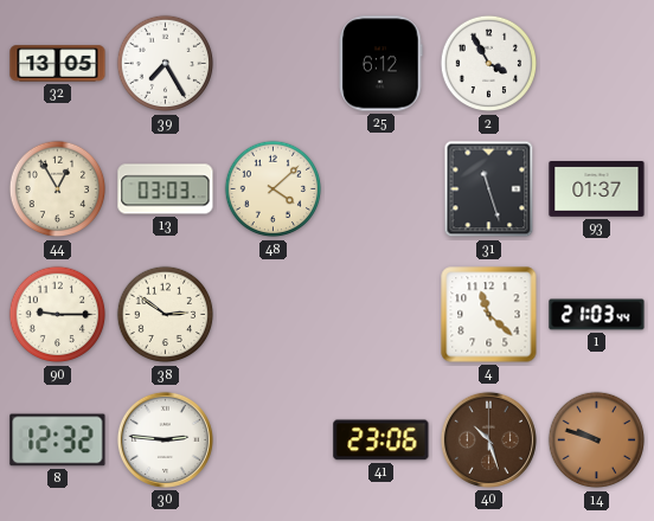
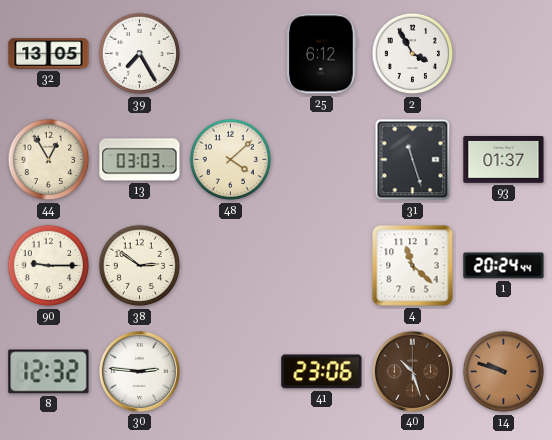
1: 21:03 -> 20:24 (504, 266)
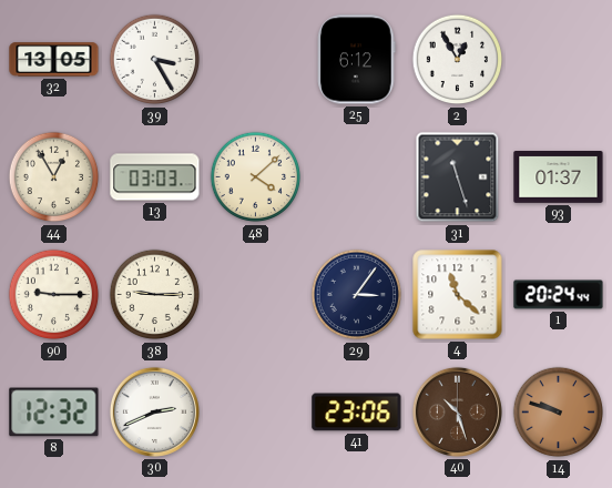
39: 7:25 -> 3:25 (155, 60)
2: 3:55 -> 12:55 (458, 60)
38: 2:51 -> 9:15 (155, 295)
29: none -> 3:06 (357, 295)
30: 2:46 -> 2:41 (154, 411)
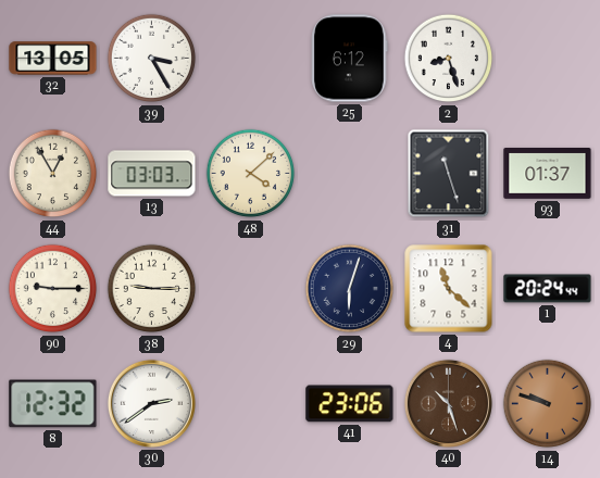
2: 12:55 -> 8:27 (449, 59)
29: 3:06 -> 6:03 (350, 289)
30: 2:41 -> 2:39 (151, 403)
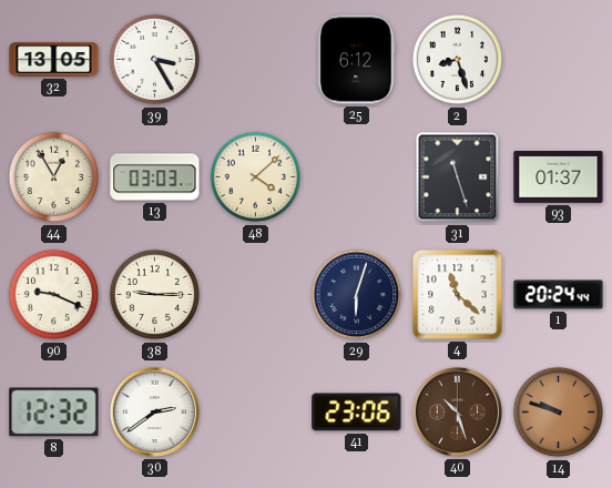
90: 9:15 -> 9:19 (54, 295)
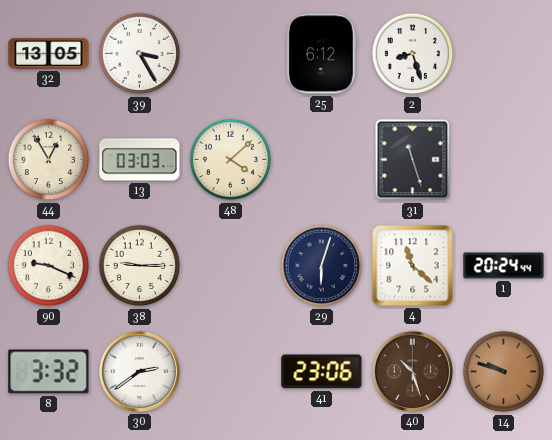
93: 01:37 -> none (559, 177)
8: 12:32 -> 3:32 (49, 372)
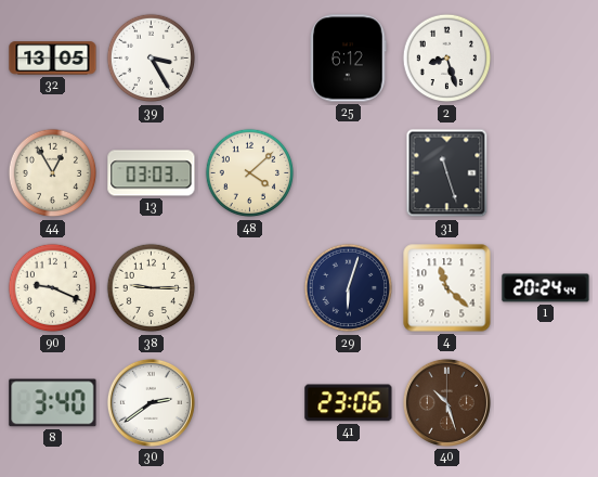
8: 3:32 -> 3:40 (53, 403)
14: 9:48 -> none (504, 372)
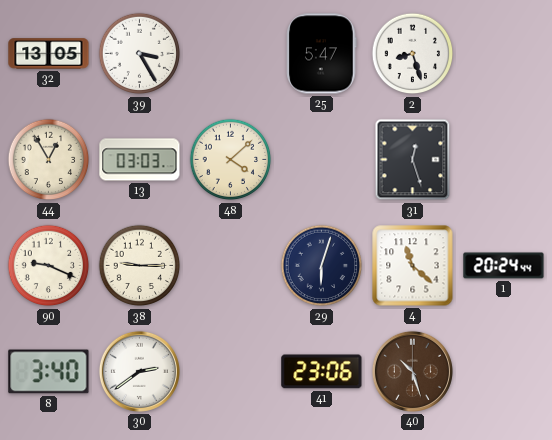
25: 6:12 -> 5:47 (322, 54)
31: 11:27 -> 12:27 (413, 160)
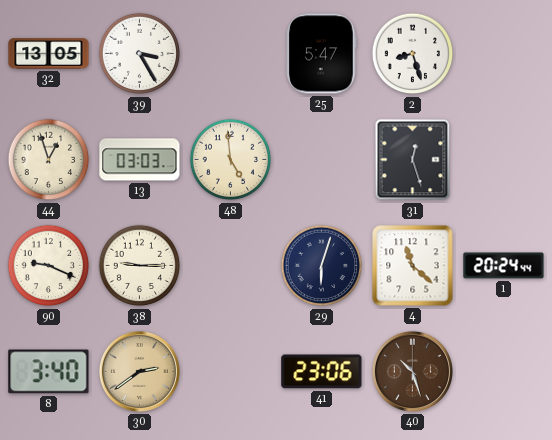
44: 12:55 -> 12:57 (49, 160)
48: 4:08 -> 4:59 (231, 160)
30 dial: white -> champagne (139, 371)
